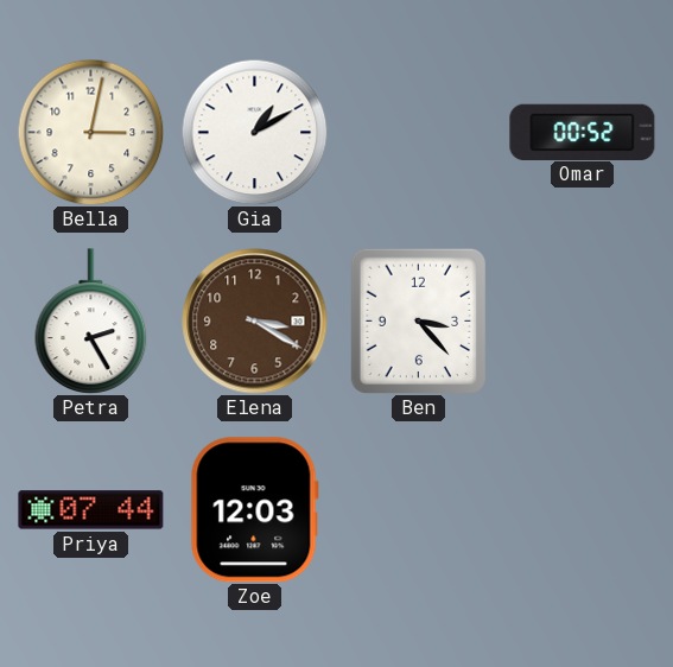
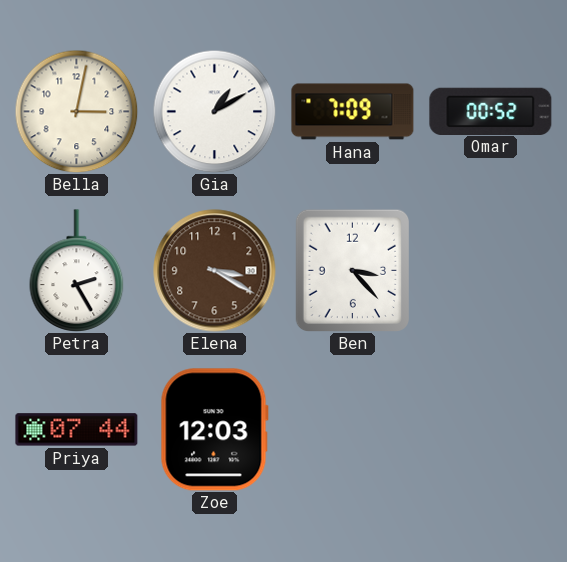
Hana: none -> 7:09 (353, 112)
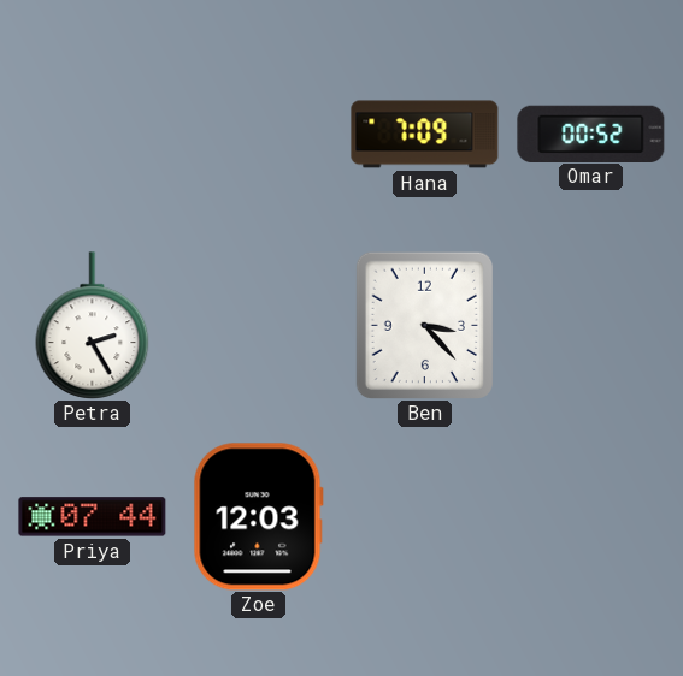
Bella: 3:02 -> none (76, 111)
Gia: 1:10 -> none (214, 111)
Elena: 3:20 -> none (215, 271)
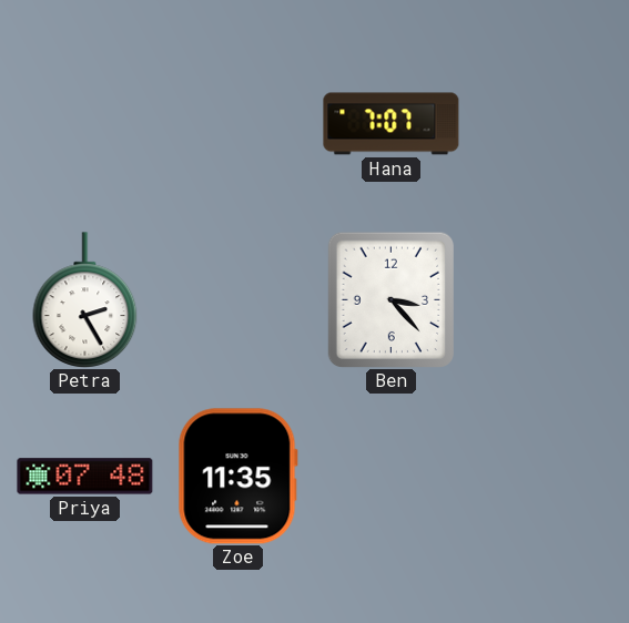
Hana: 7:09 -> 7:07 (392, 124)
Omar: 00:52 -> none (591, 134)
Priya: 07:44 -> 07:48 (85, 477)
Zoe: 12:03 -> 11:35 (237, 477)
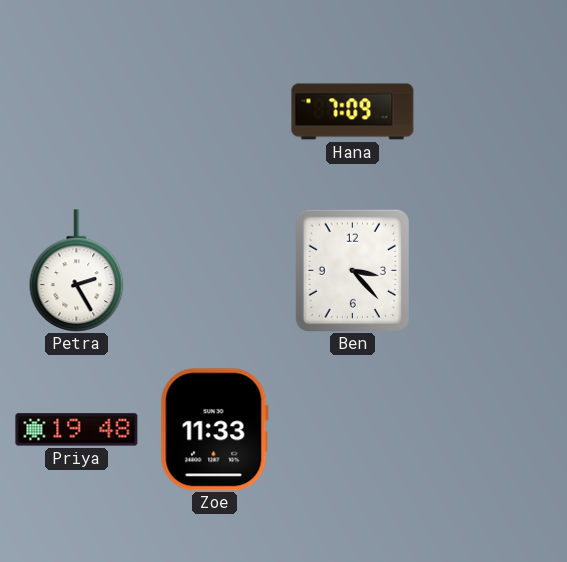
Hana: 7:07 -> 7:09 (353, 112)
Priya: 07:48 -> 19:48 (77, 430)
Zoe: 11:35 -> 11:33 (214, 430)
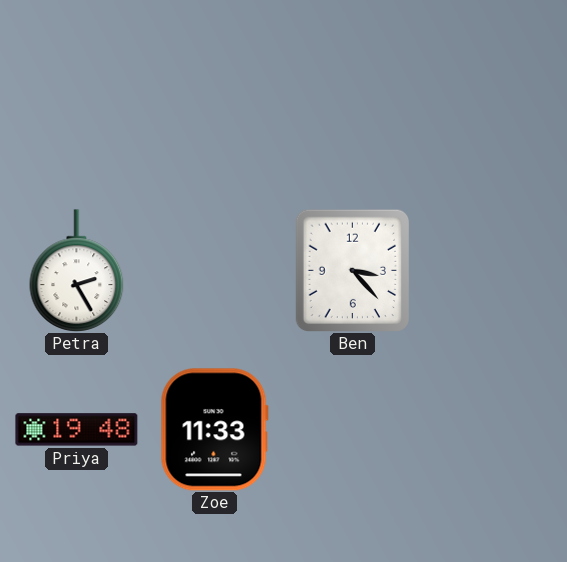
Hana: 7:09 -> none (353, 112)
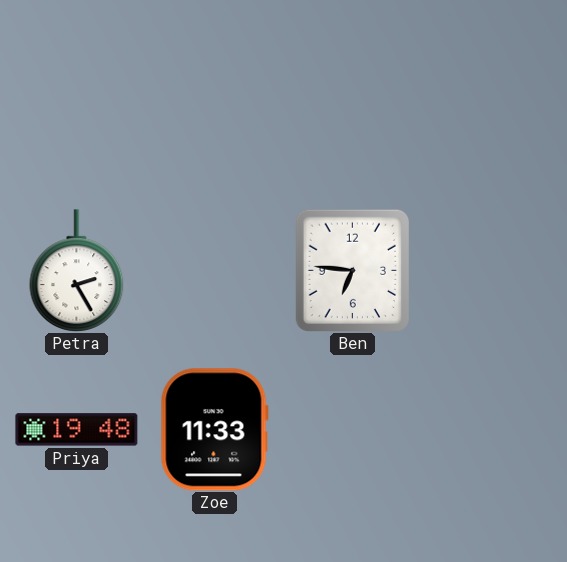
Ben: 3:23 -> 6:46 (352, 270)
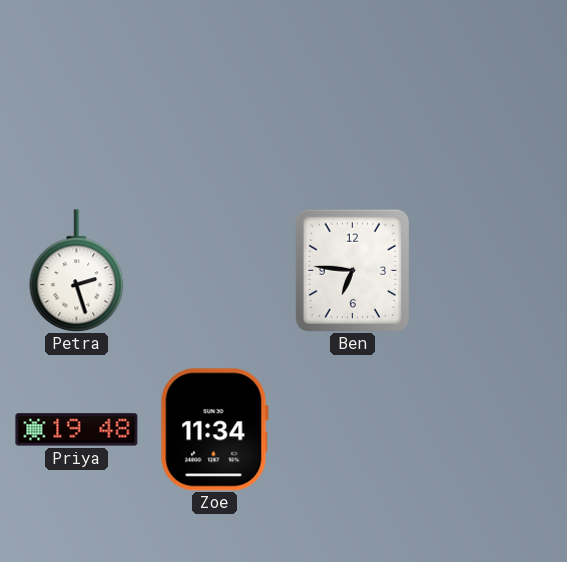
Petra: 2:25 -> 2:27 (77, 271)
Zoe: 11:33 -> 11:34 (214, 430)
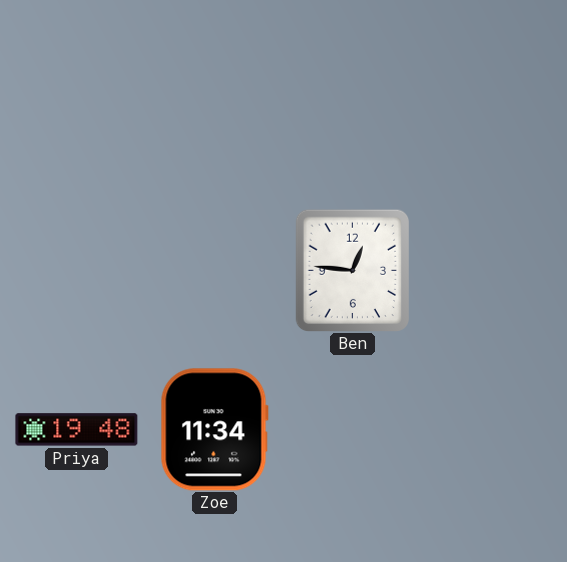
Petra: 2:27 -> none (77, 271)
Ben: 6:46 -> 12:46 (352, 270)
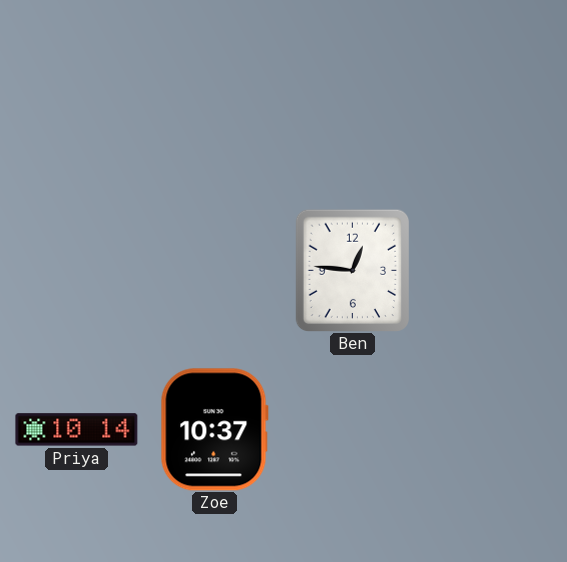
Priya: 19:48 -> 10:14 (77, 430)
Zoe: 11:34 -> 10:37 (214, 430)
